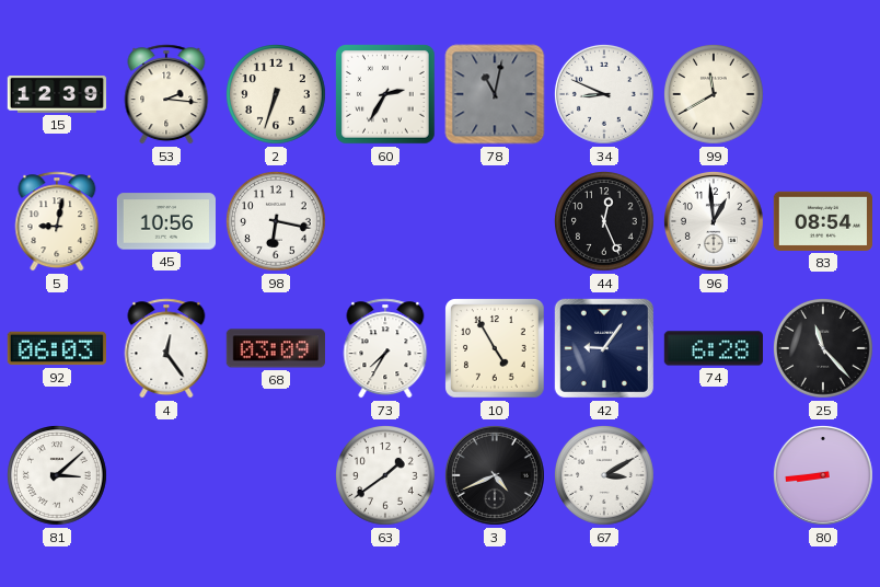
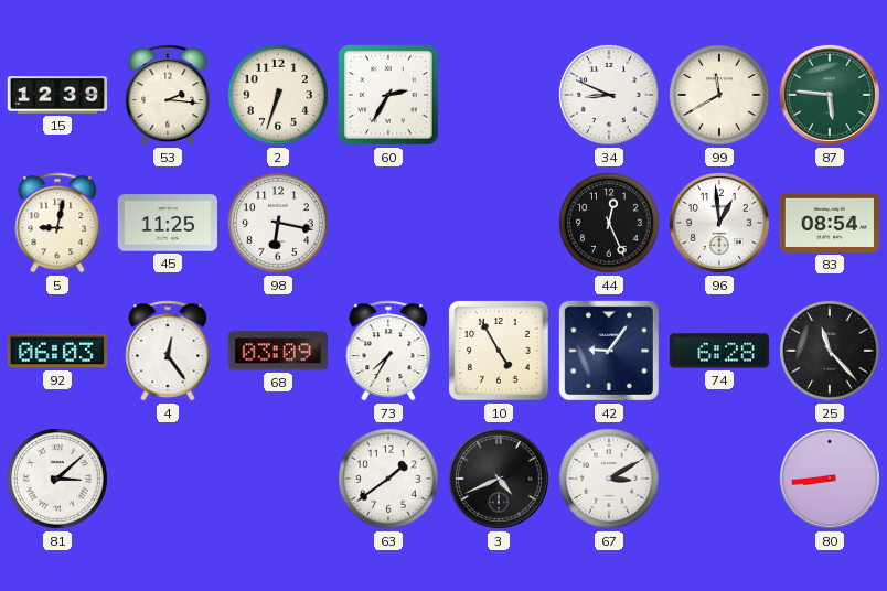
78: 11:02 -> none (495, 94)
87: none -> 5:46 (830, 95)
45: 10:56 -> 11:25 (167, 223)
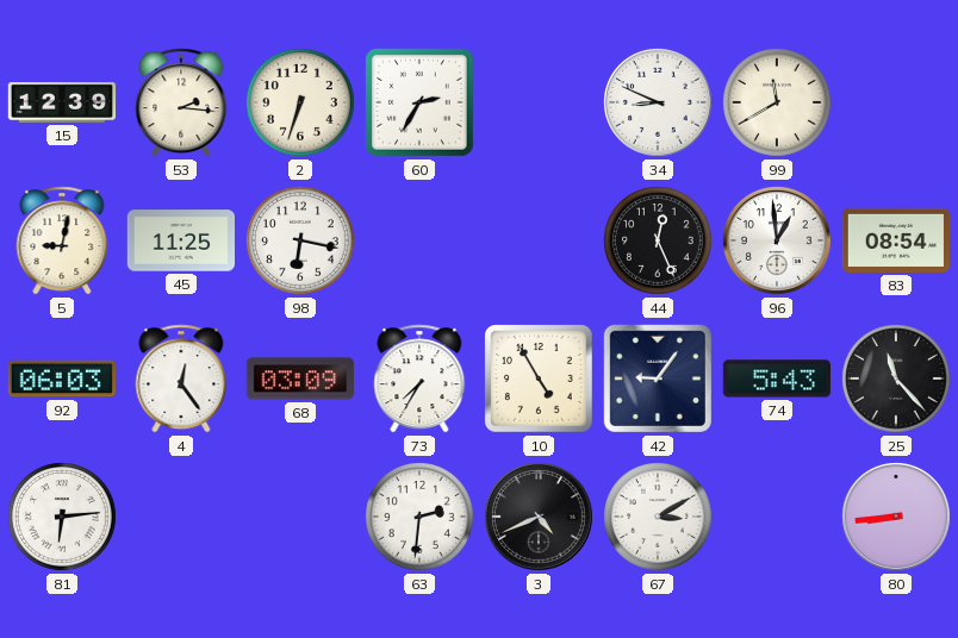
87: 5:46 -> none (830, 95)
74: 6:28 -> 5:43 (776, 379)
81: 3:08 -> 6:14 (63, 518)
63: 1:39 -> 2:31 (421, 518)
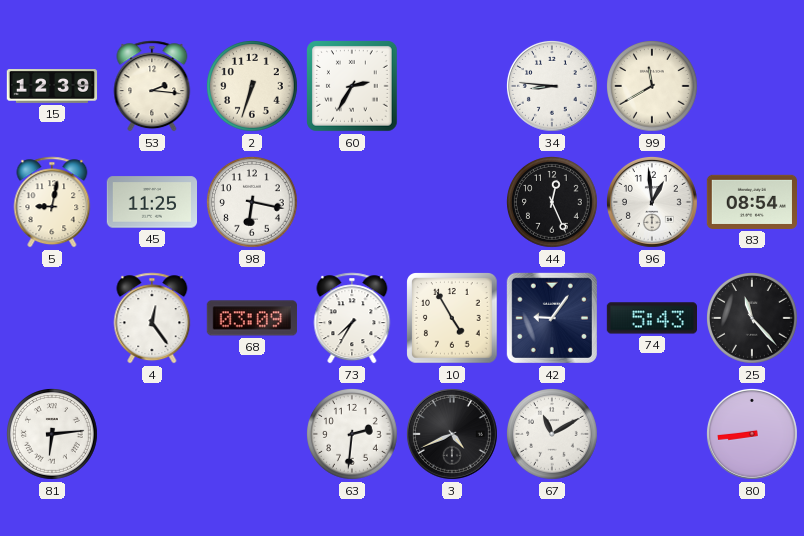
34: 8:49 -> 8:46 (552, 86)
92: 06:03 -> none (61, 379)
67: 3:10 -> 11:10 (553, 435)
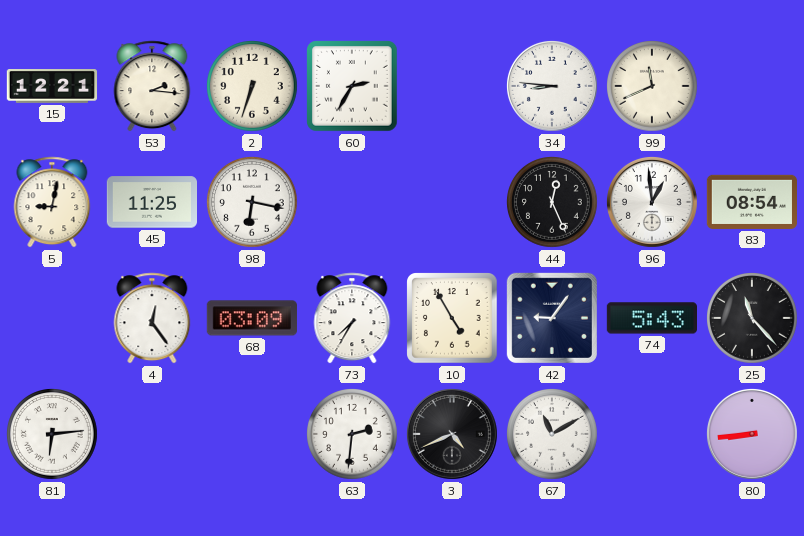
15: 12:39 -> 12:21 (52, 87)
99: 11:40 -> 11:41 (653, 87)
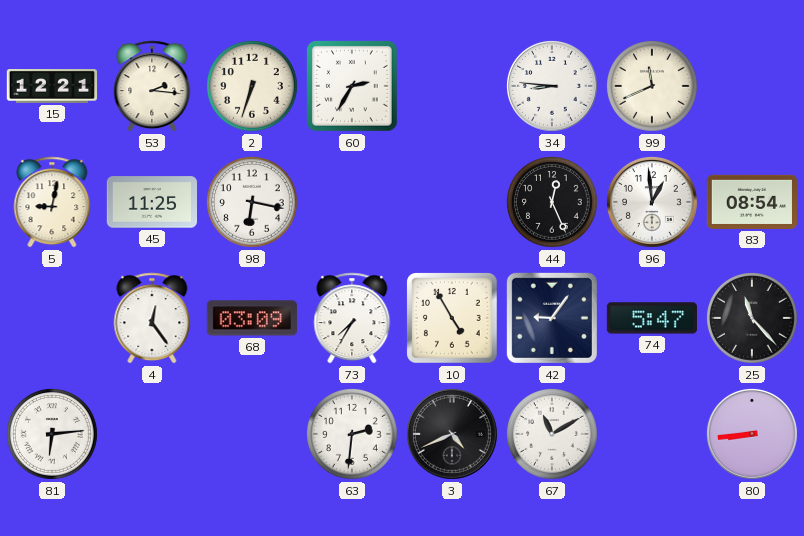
74: 5:43 -> 5:47 (651, 318)
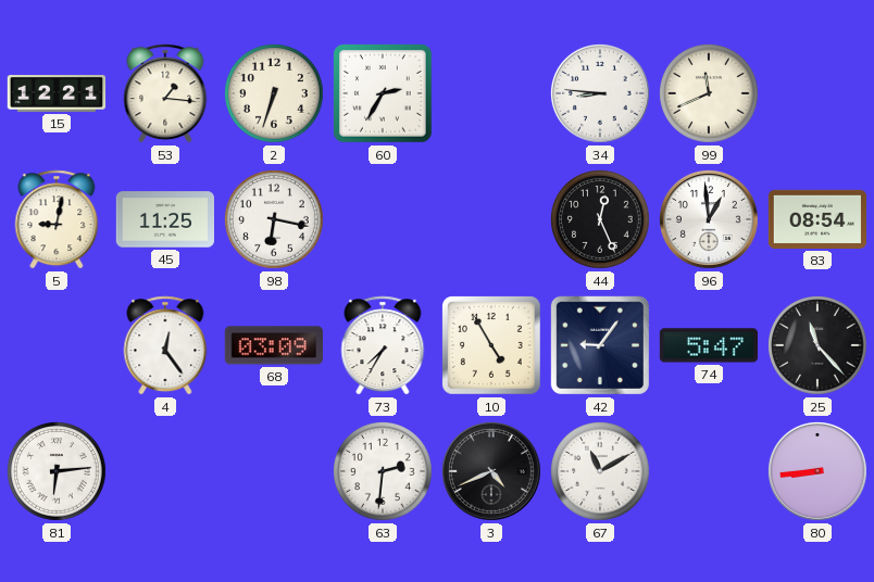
53: 2:16 -> 1:16 (165, 93)
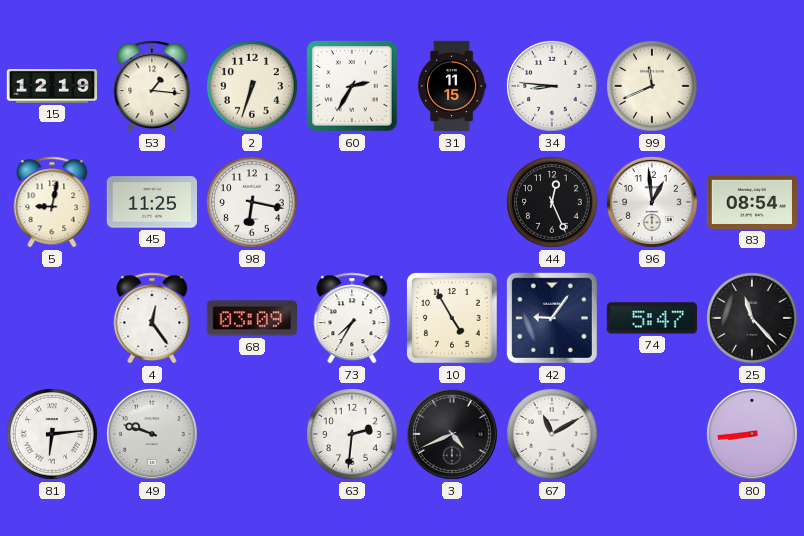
15: 12:21 -> 12:19 (52, 87)
31: none -> 11:15 (452, 86)
49: none -> 9:48 (152, 434)
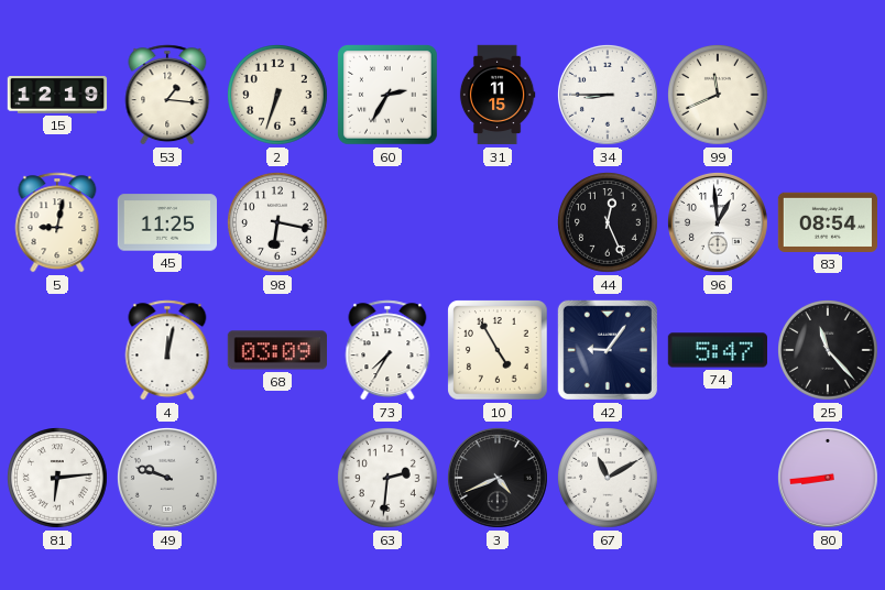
34: 8:46 -> 8:45 (608, 95)
4: 12:24 -> 12:02 (167, 350)
